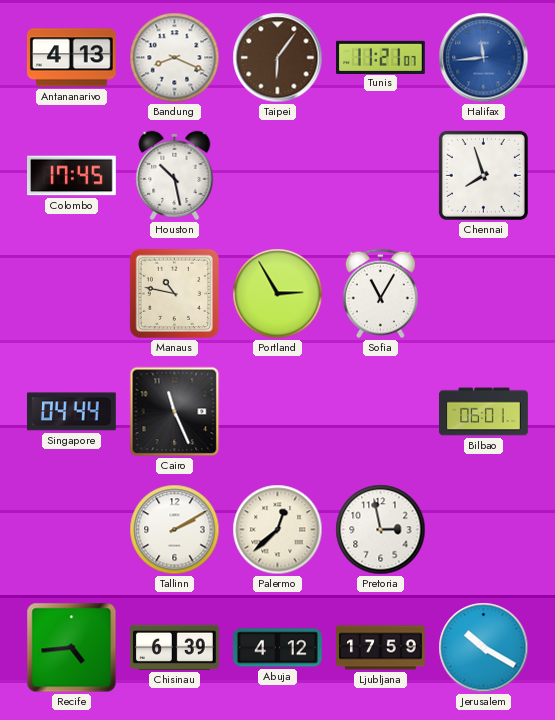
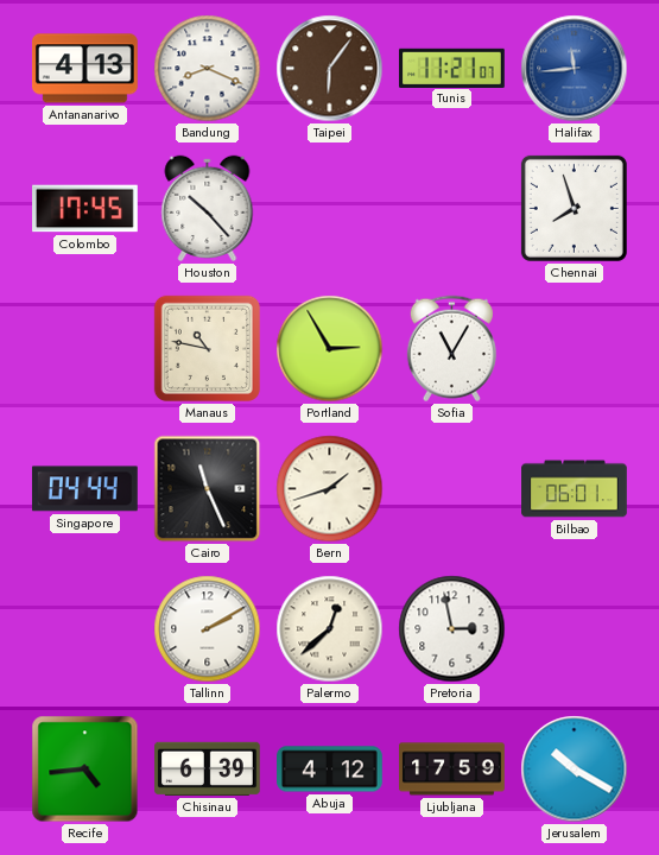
Houston: 10:28 -> 10:23 (208, 208)
Bern: none -> 1:42 (330, 489)
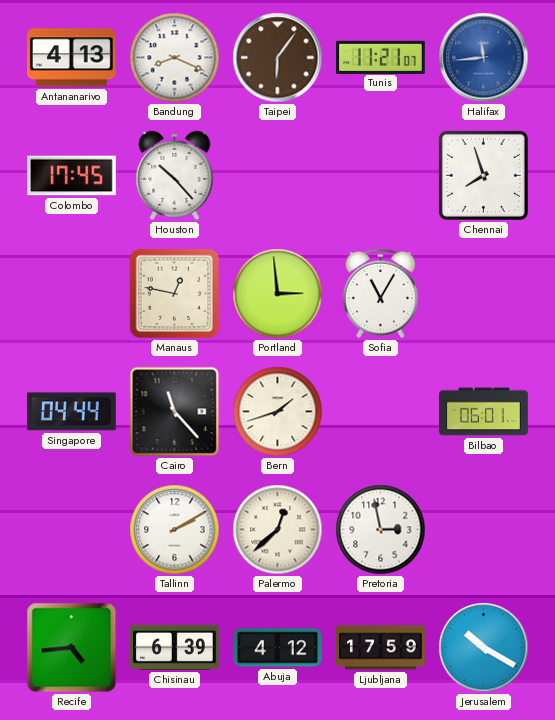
Manaus: 10:47 -> 12:47 (174, 293)
Portland: 2:55 -> 2:59 (278, 294)
Cairo: 11:26 -> 11:23 (175, 412)
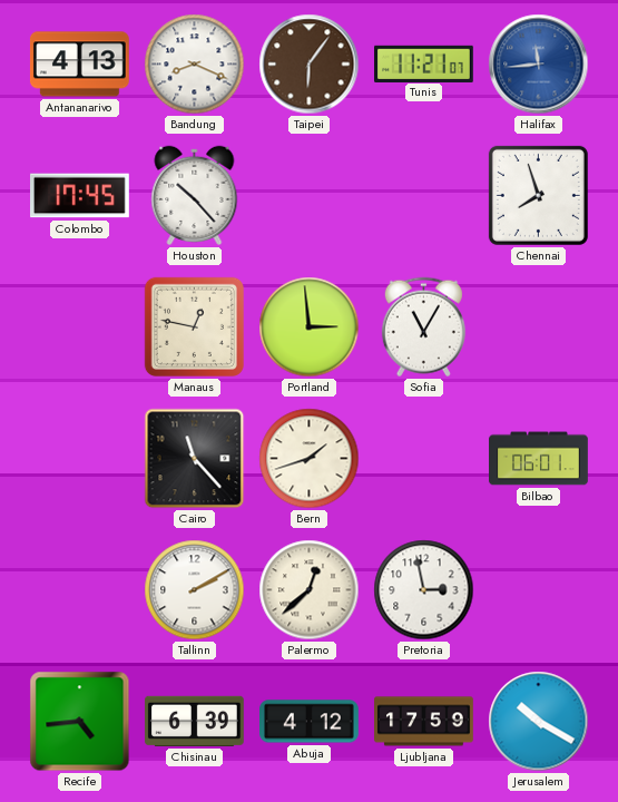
Singapore: 04:44 -> none (71, 412)
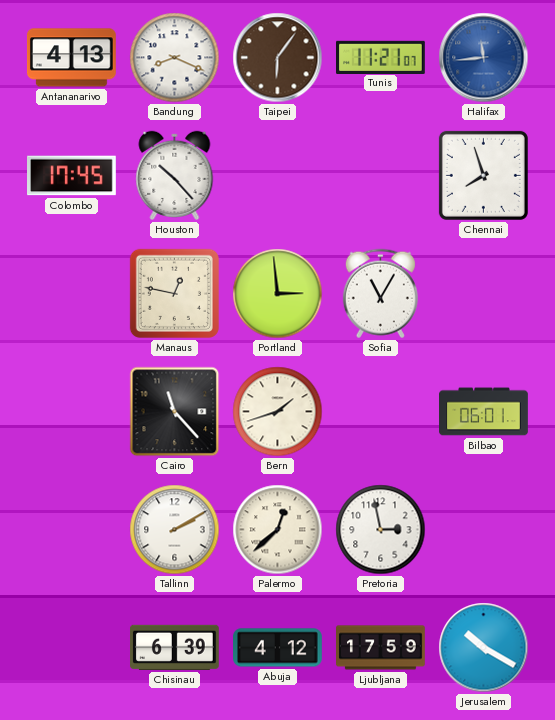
Recife: 4:44 -> none (80, 722)
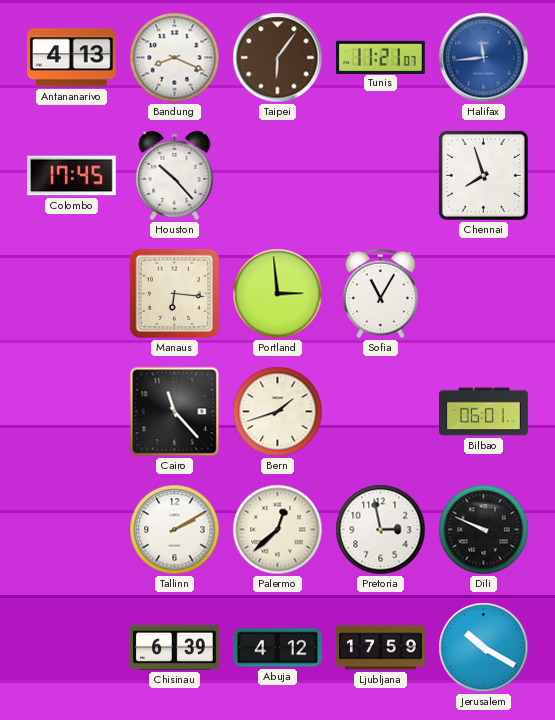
Manaus: 12:47 -> 6:16 (174, 293)
Dili: none -> 9:49 (484, 530)
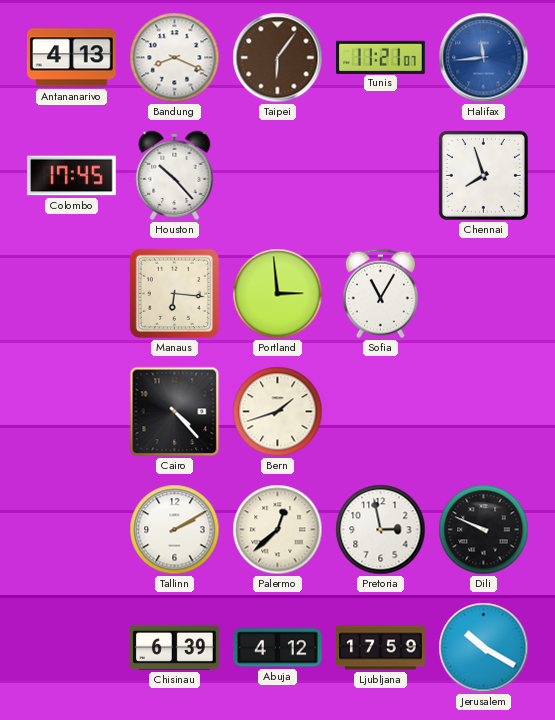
Cairo: 11:23 -> 4:23 (175, 412)
Bilbao: 06:01 -> none (484, 412)
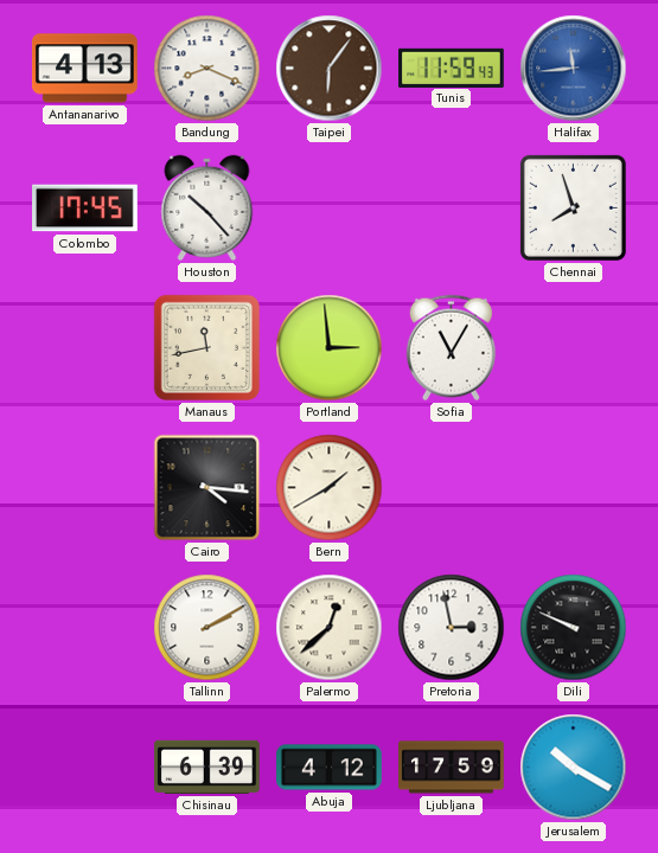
Tunis: 11:21 -> 11:59 (452, 68)
Manaus: 6:16 -> 11:43 (206, 347)
Cairo: 4:23 -> 4:16 (207, 488)
Bern: 1:42 -> 1:40 (330, 488)
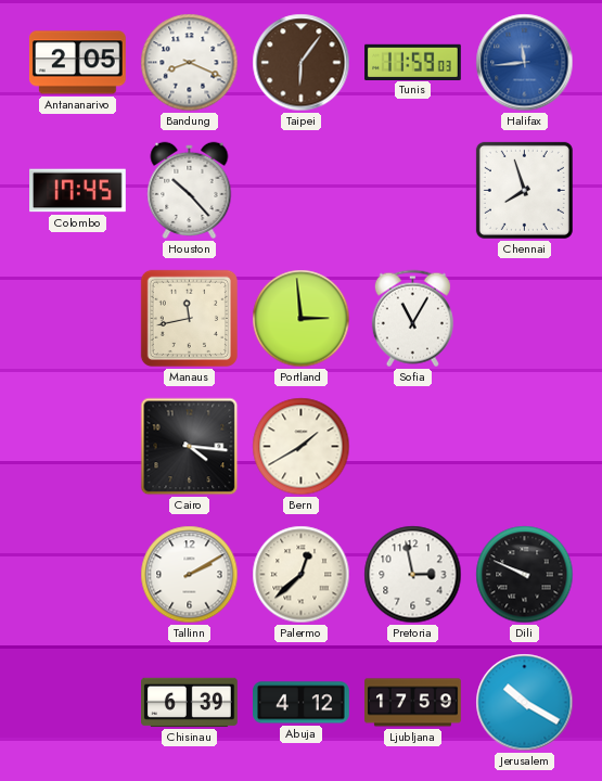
Antananarivo: 4:13 -> 2:05 (78, 63)
Tunis: 11:59:43 -> 11:59:03 (413, 62)
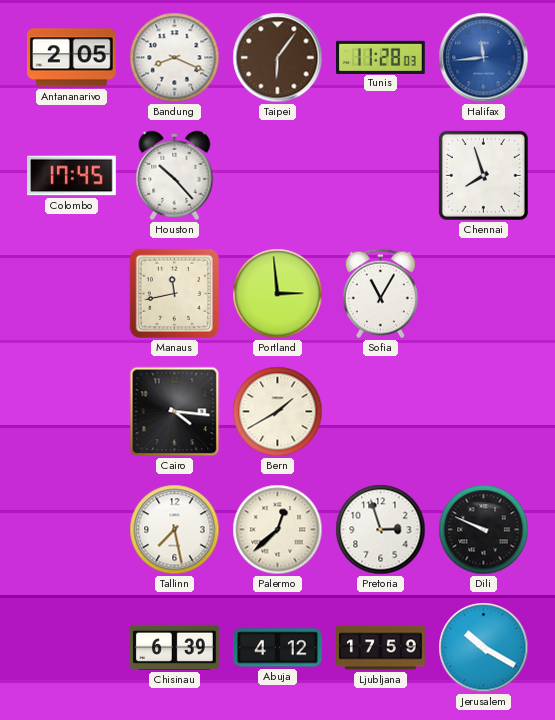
Tunis: 11:59 -> 11:28 (381, 57)
Tallinn: 2:10 -> 7:28 (175, 530)
Pretoria: 2:58 -> 2:57 (381, 530)
